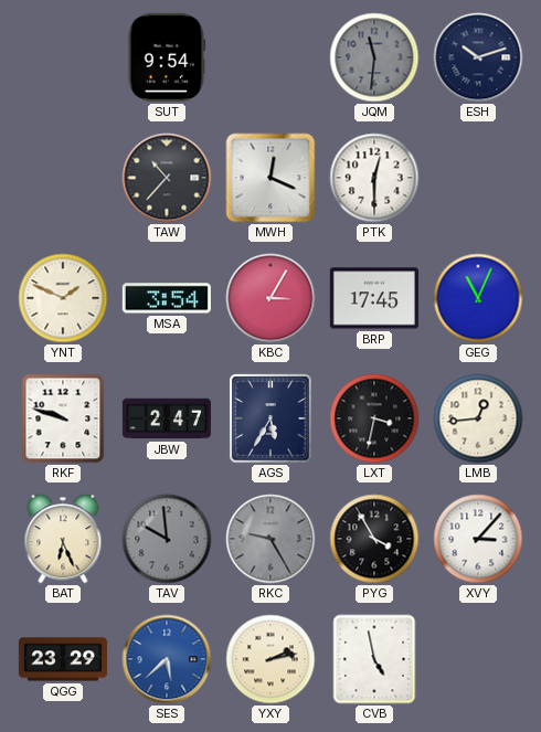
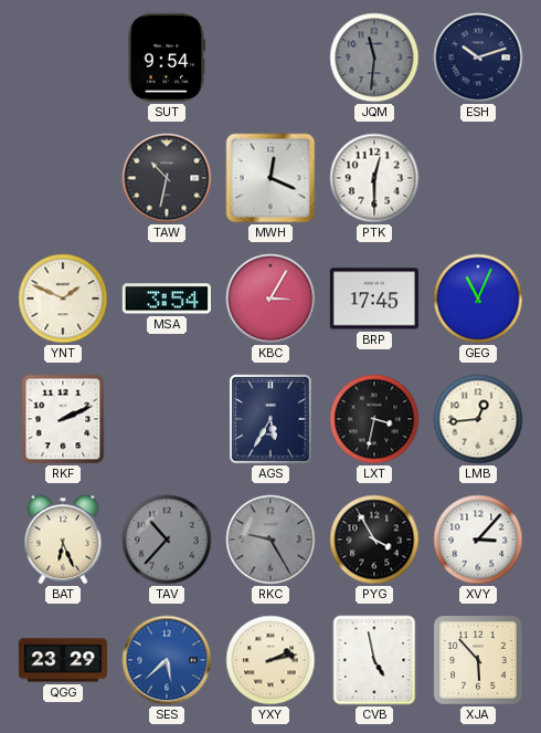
TAW: 10:37 -> 10:32 (167, 178)
RKF: 9:48 -> 2:11 (63, 419)
JBW: 2:47 -> none (166, 418)
TAV: 9:59 -> 10:37 (167, 540)
XJA: none -> 5:53 (479, 661)
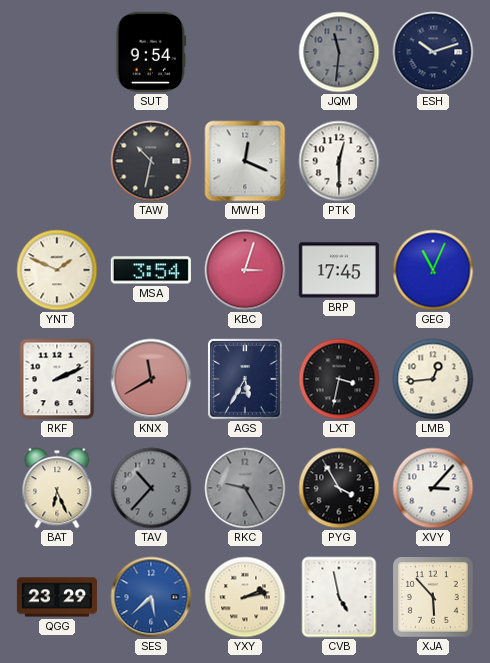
KBC: 3:05 -> 3:03 (245, 270)
KNX: none -> 11:40 (151, 379)
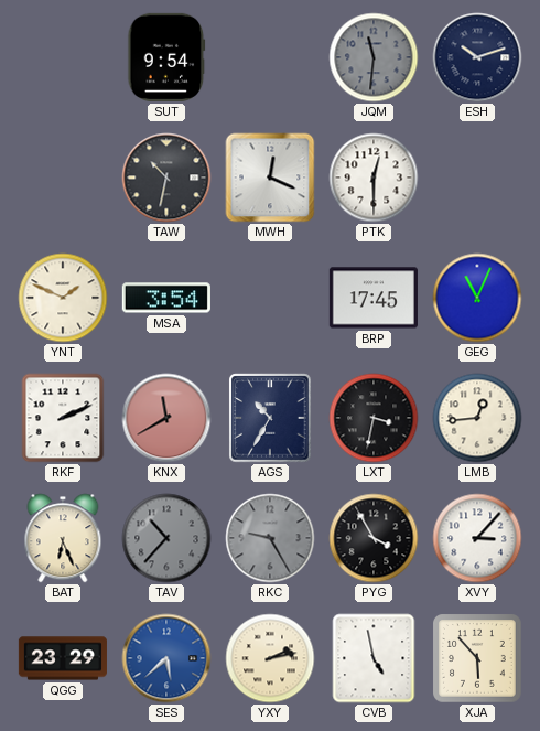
KBC: 3:03 -> none (245, 270)
AGS: 5:35 -> 10:35 (270, 418)
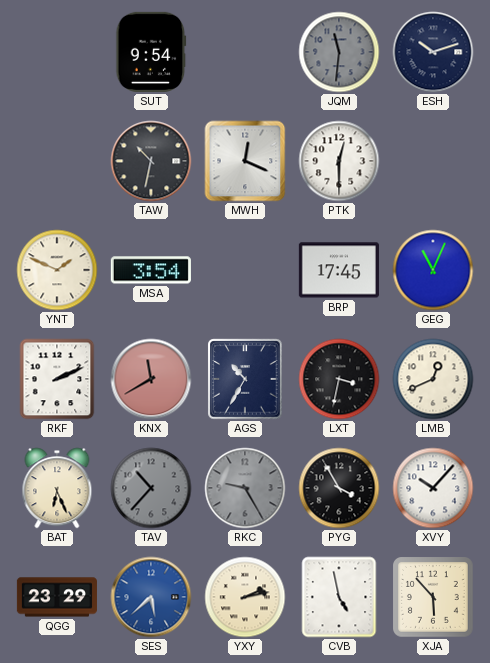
LMB: 12:44 -> 12:41 (433, 379)
XVY: 3:07 -> 10:07 (433, 488)
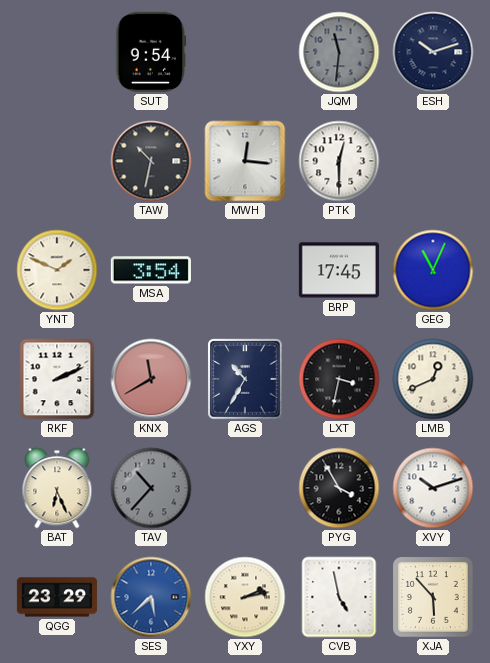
MWH: 12:19 -> 12:16 (245, 161)
RKC: 9:25 -> none (245, 488)
XVY: 10:07 -> 10:12 (433, 488)
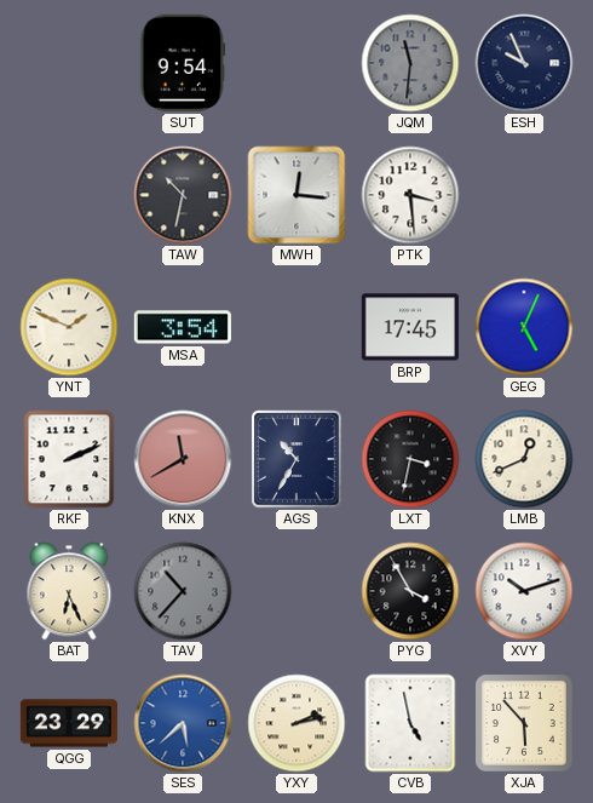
ESH: 10:12 -> 9:56 (524, 63)
PTK: 12:30 -> 3:29 (410, 195)
GEG: 11:04 -> 5:04 (524, 327)
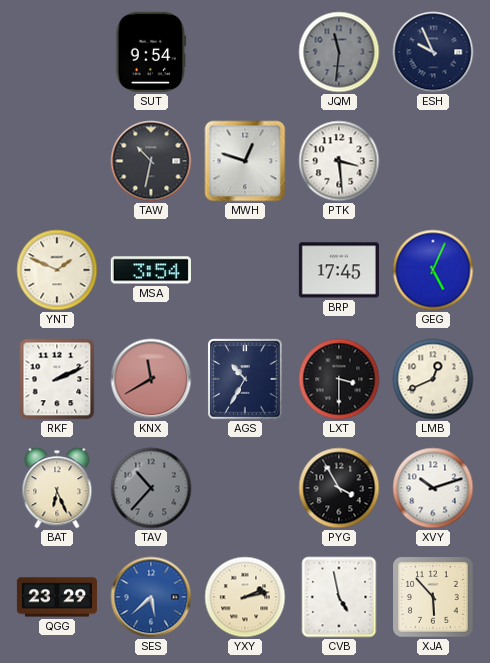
MWH: 12:16 -> 12:48 (245, 161)
LXT: 3:32 -> 3:30 (339, 379)
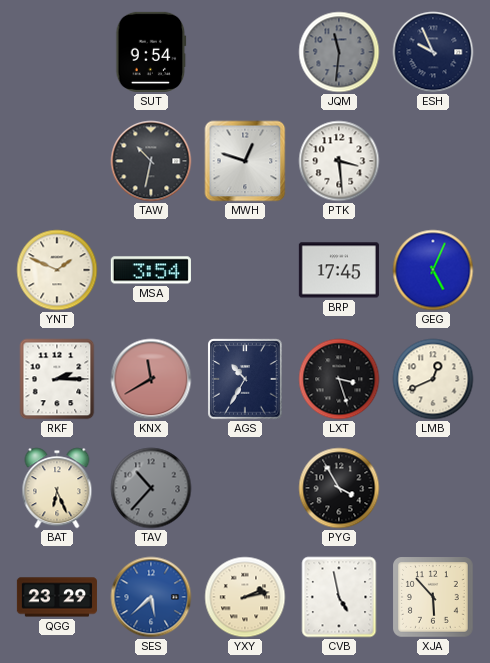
RKF: 2:11 -> 2:15 (57, 379)
LXT: 3:30 -> 3:27 (339, 379)
XVY: 10:12 -> none (433, 488)
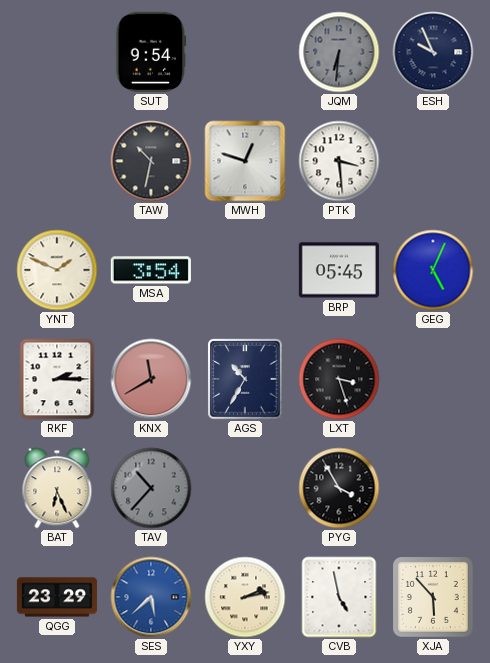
JQM: 11:31 -> 6:31 (339, 52)
BRP: 17:45 -> 05:45 (339, 270)
LMB: 12:41 -> none (433, 379)
